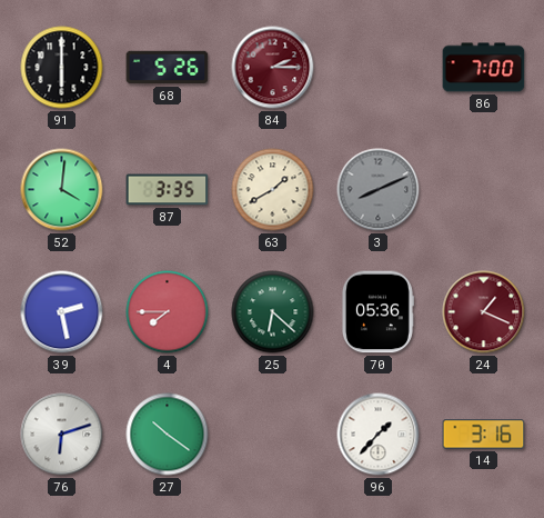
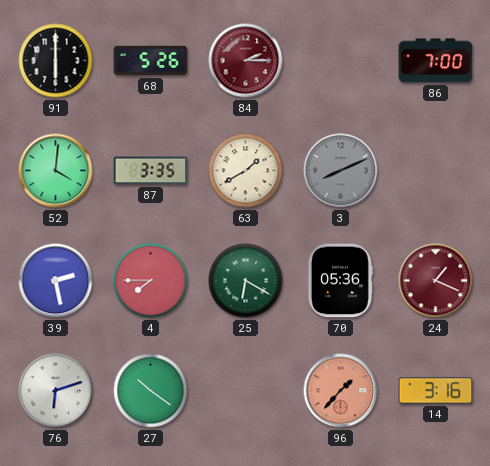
25: 6:22 -> 6:20 (246, 281)
96 dial: white -> salmon (341, 391)
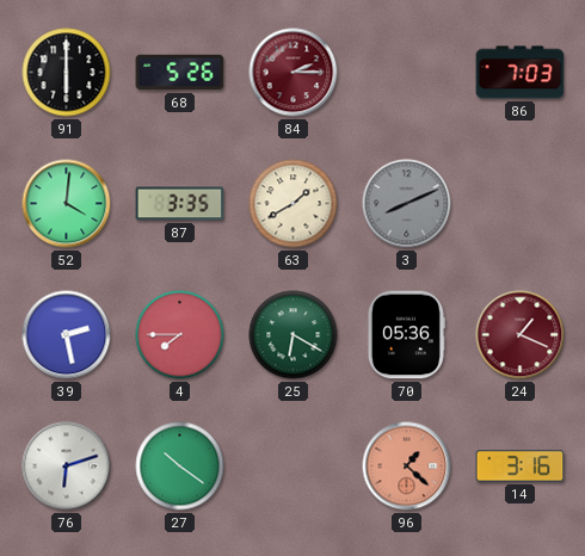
86: 7:00 -> 7:03 (521, 73)
96: 1:37 -> 1:22 (407, 467)
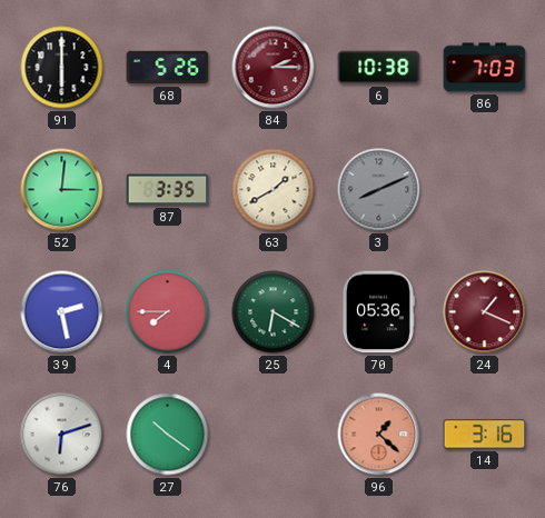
6: none -> 10:38 (379, 68)
52: 4:01 -> 3:01 (62, 190)
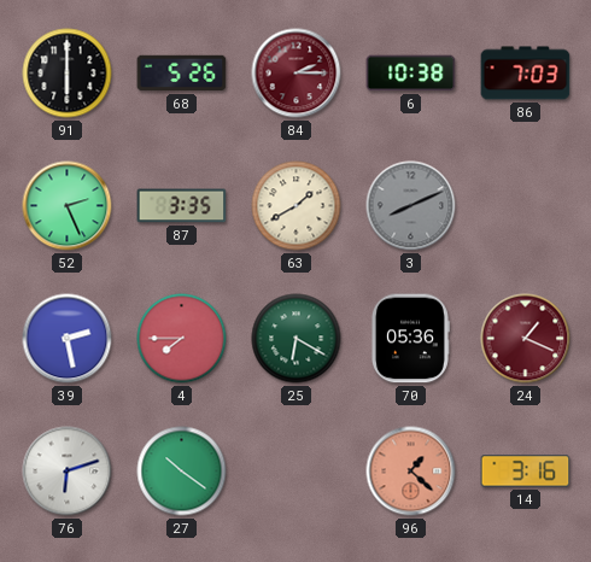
52: 3:01 -> 2:26 (68, 206)
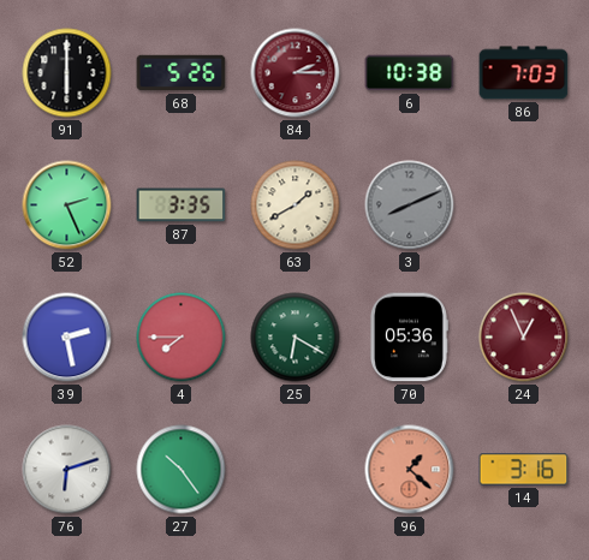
24: 1:19 -> 12:56 (524, 338)
27: 10:21 -> 10:24 (182, 470)
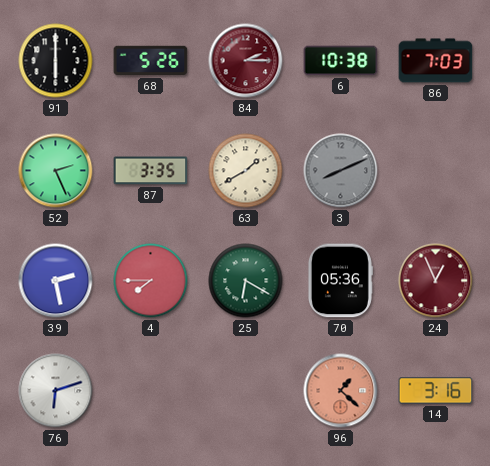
27: 10:24 -> none (182, 470)
